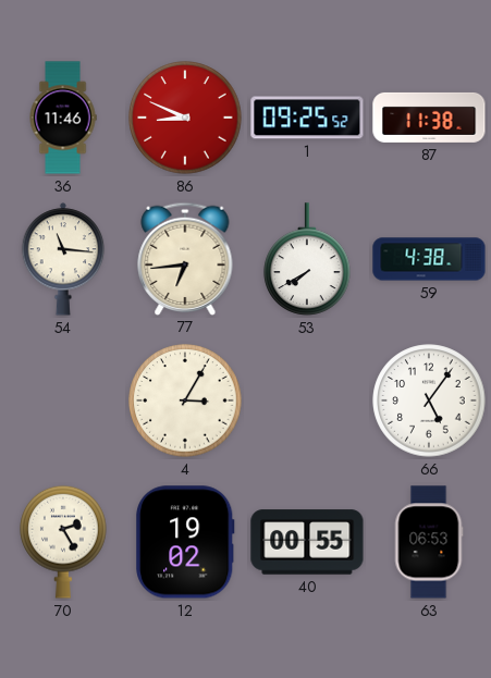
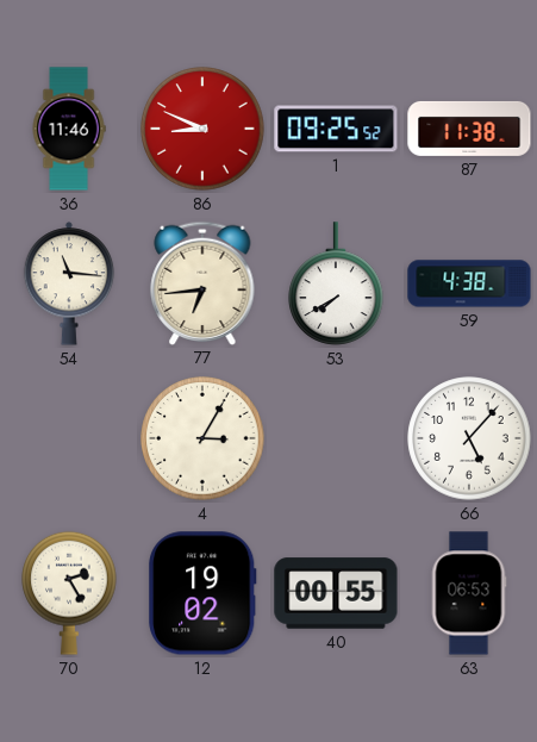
66: 5:06 -> 5:07 (469, 438)
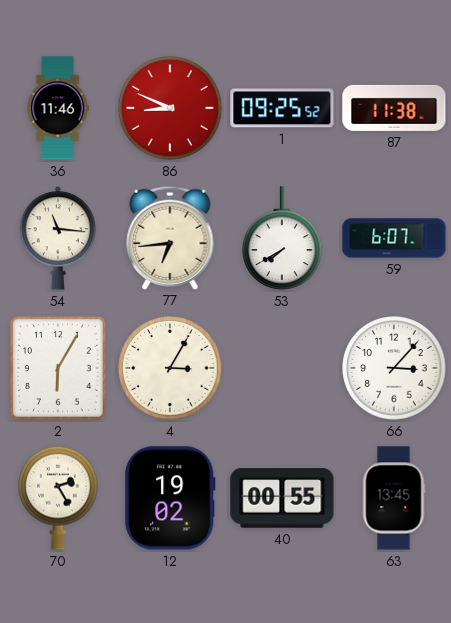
59: 4:38 -> 6:07 (394, 238)
2: none -> 6:05 (59, 368)
66: 5:07 -> 3:07 (394, 368)
63: 06:53 -> 13:45 (394, 498)
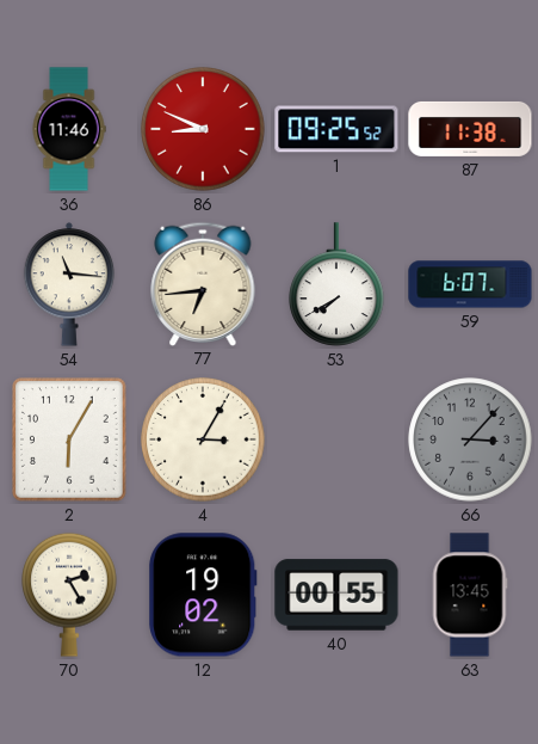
66 dial: white -> grey (470, 439)
